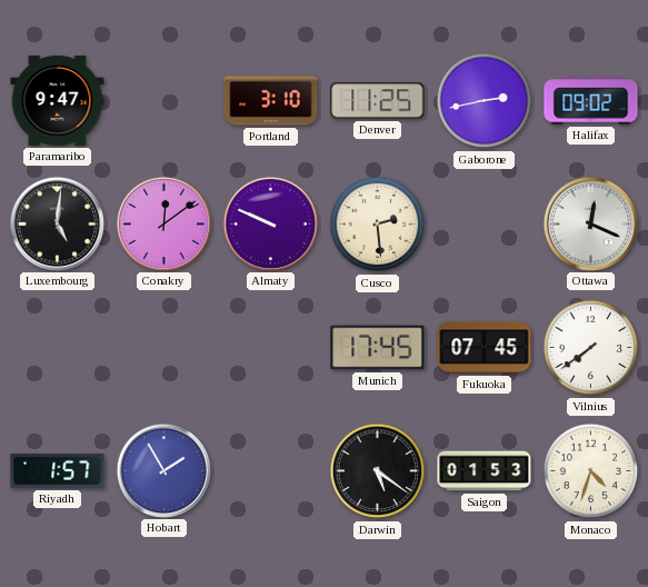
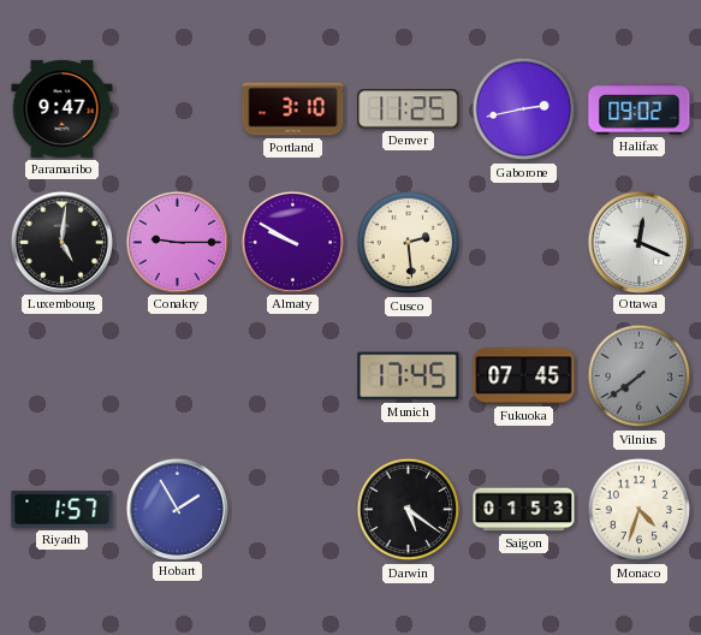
Conakry: 12:09 -> 9:15 (177, 242)
Almaty: 9:49 -> 9:50 (292, 242)
Vilnius dial: white -> grey (640, 376)
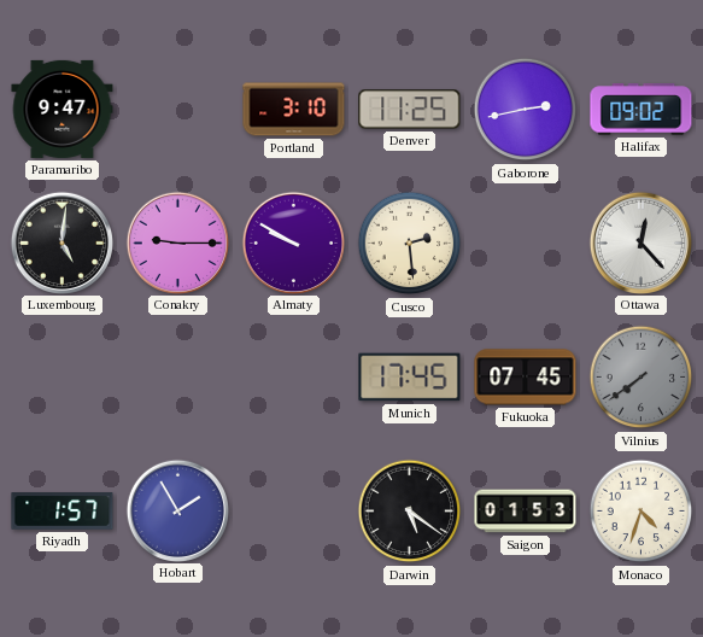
Ottawa: 12:19 -> 12:23 (640, 242)
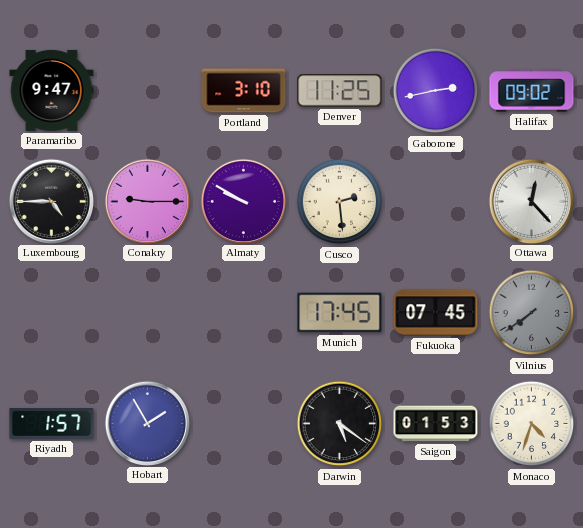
Luxembourg: 5:01 -> 4:45 (51, 201)
